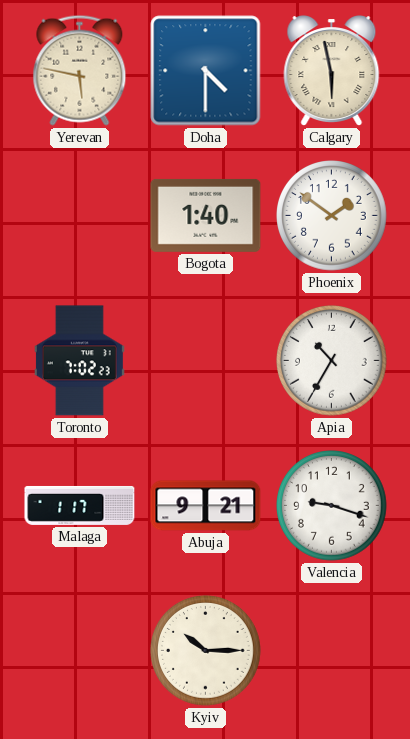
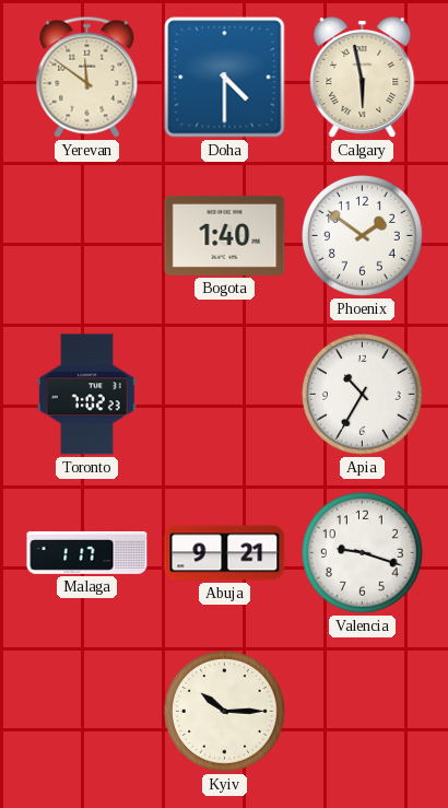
Yerevan: 5:47 -> 11:51 (87, 77)
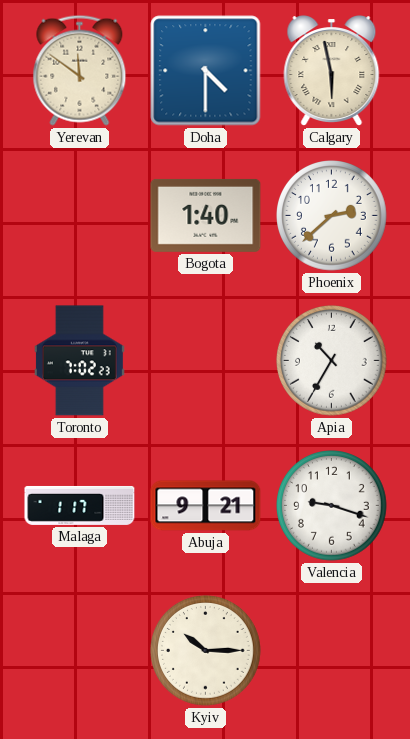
Phoenix: 1:51 -> 2:38 (332, 216)
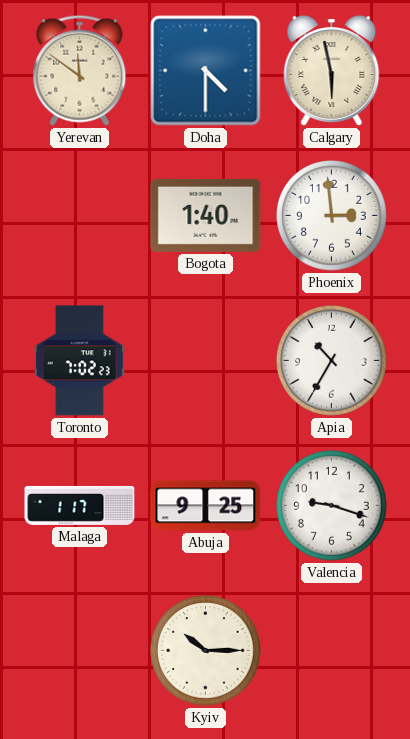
Phoenix: 2:38 -> 2:59 (332, 216)
Abuja: 9:21 -> 9:25 (206, 506)
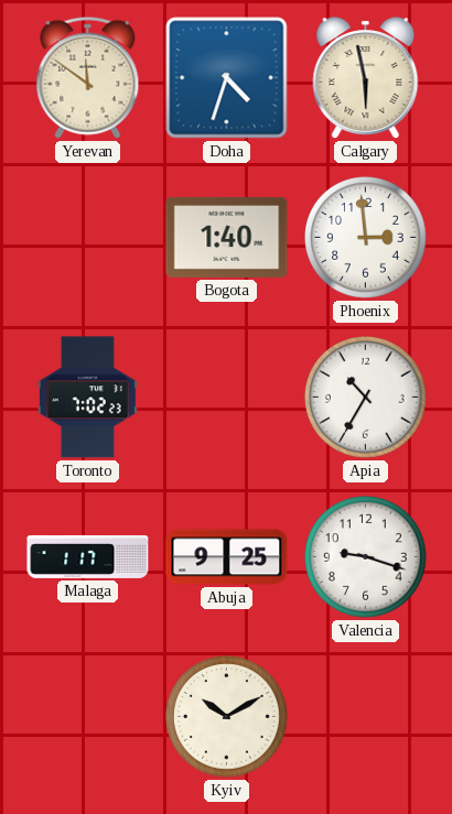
Doha: 4:30 -> 4:33 (227, 78)
Kyiv: 10:15 -> 10:10 (227, 717)
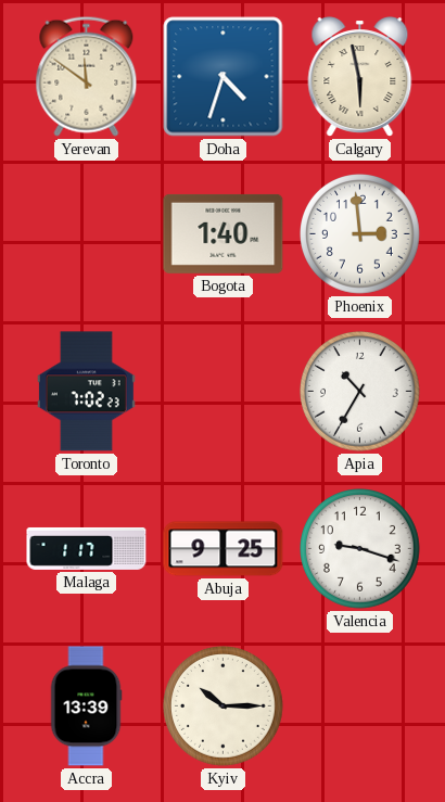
Accra: none -> 13:39 (86, 706)
Kyiv: 10:10 -> 10:15 (224, 706)
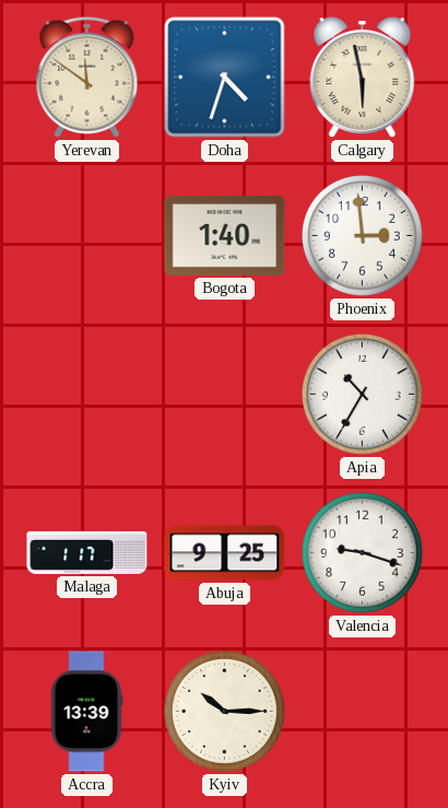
Toronto: 7:02 -> none (86, 392)
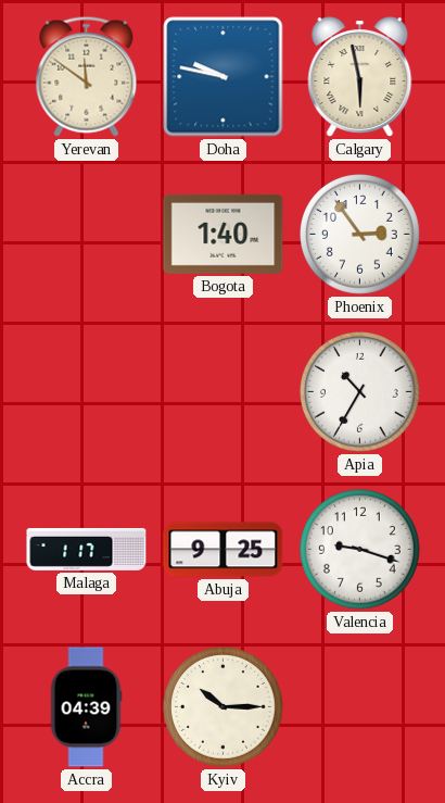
Doha: 4:33 -> 9:47 (224, 77)
Phoenix: 2:59 -> 2:54 (360, 235)
Accra: 13:39 -> 04:39 (86, 707)
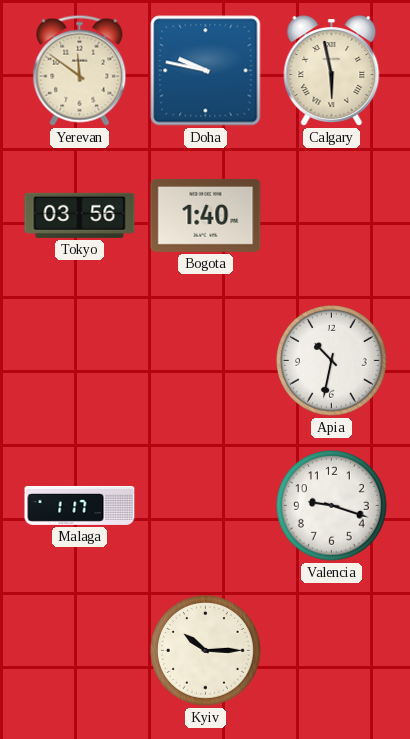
Tokyo: none -> 03:56 (80, 215)
Phoenix: 2:54 -> none (360, 235)
Apia: 10:35 -> 10:32 (332, 361)
Abuja: 9:25 -> none (224, 550)
Accra: 04:39 -> none (86, 707)
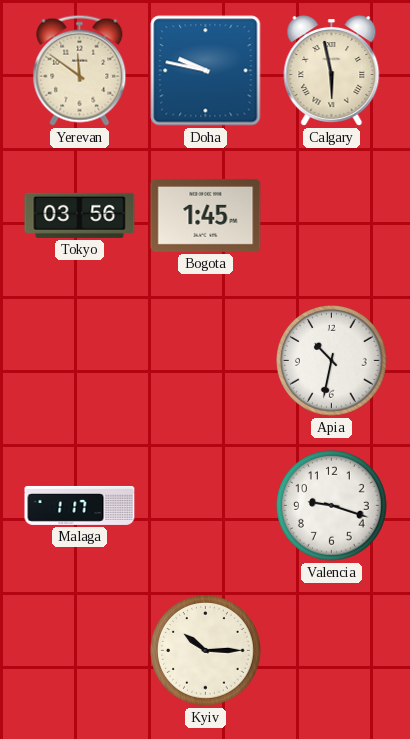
Bogota: 1:40 -> 1:45 (206, 215)
